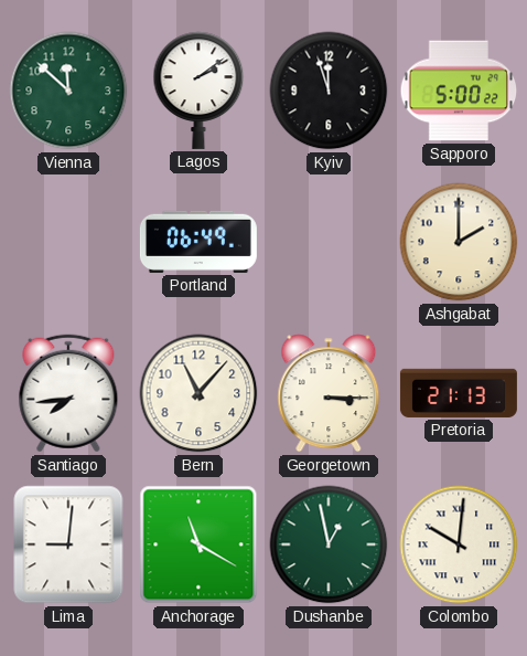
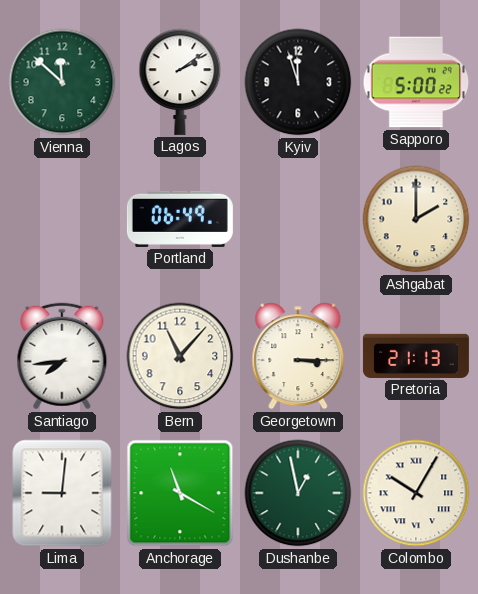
Colombo: 10:01 -> 10:05 (416, 493)
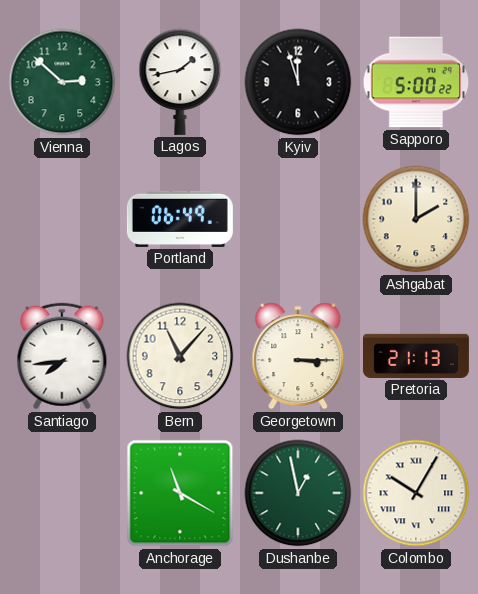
Vienna: 11:52 -> 2:52 (62, 82)
Lagos: 2:09 -> 1:43 (180, 82)
Lima: 9:01 -> none (62, 493)
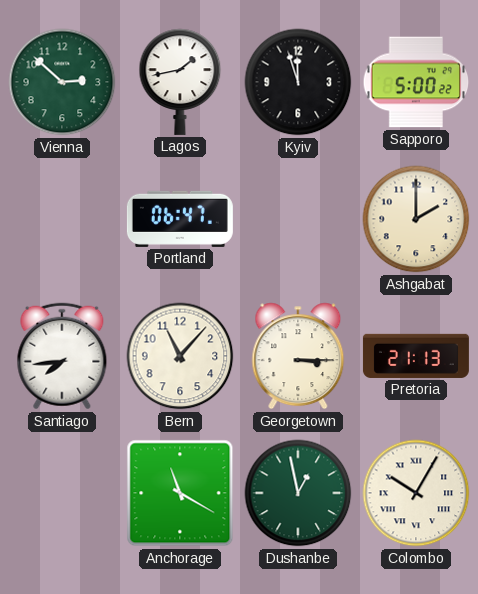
Portland: 06:49 -> 06:47 (180, 219)
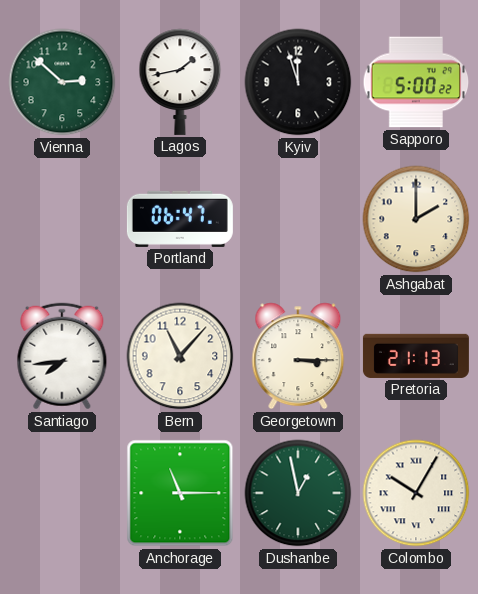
Anchorage: 11:20 -> 11:15 (180, 493)
